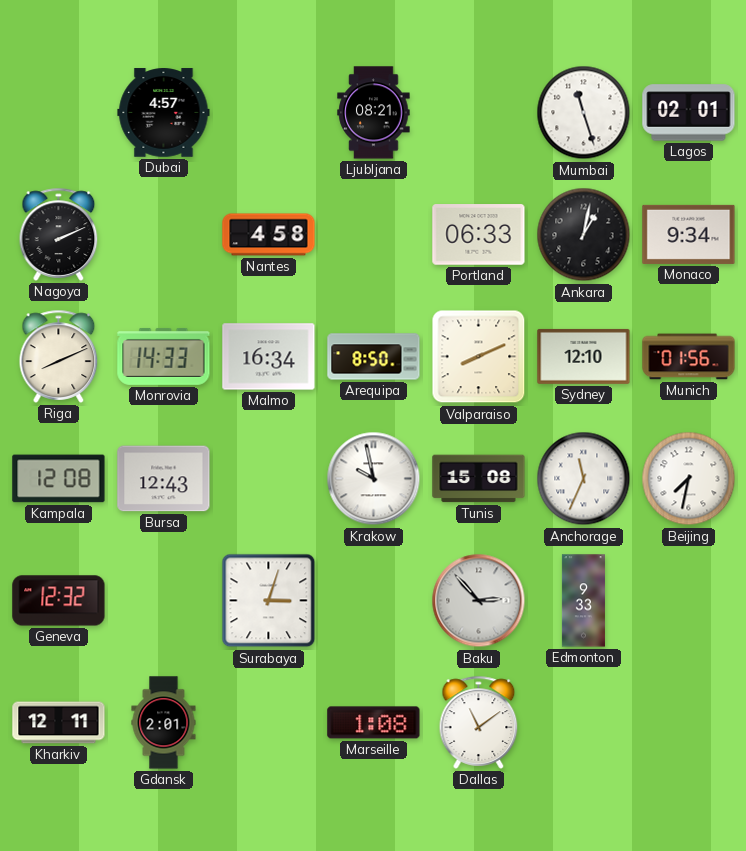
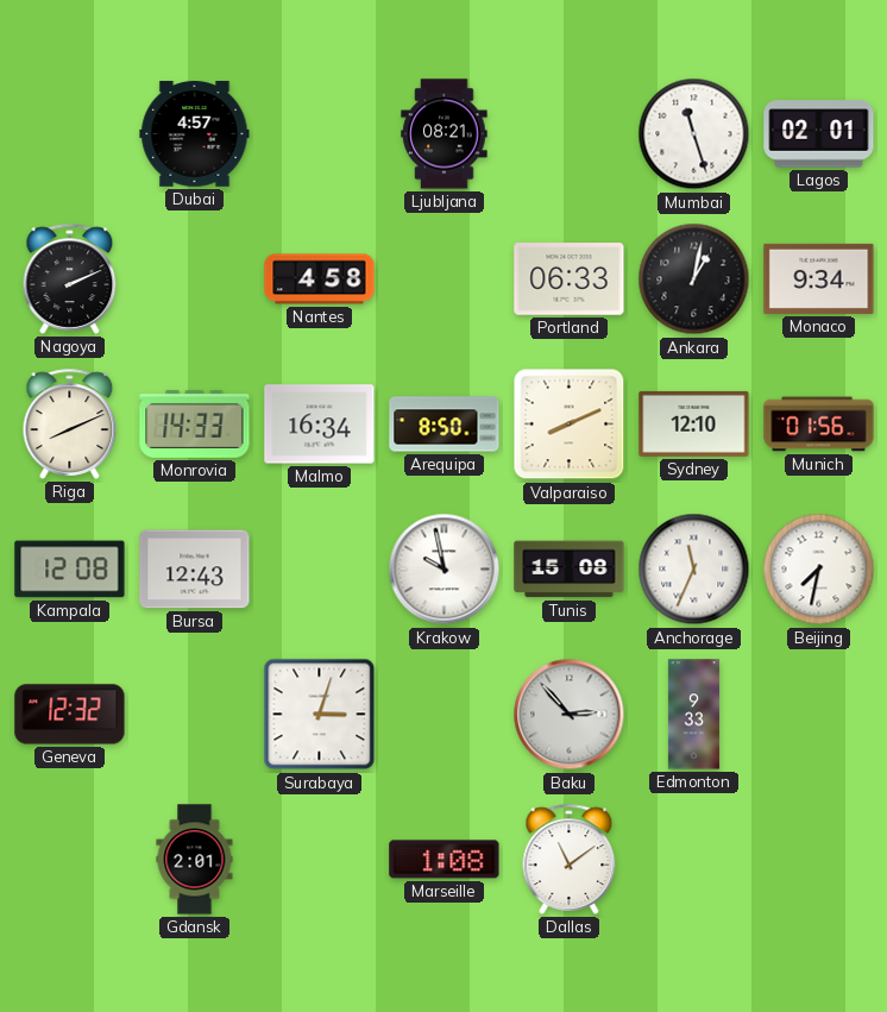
Kharkiv: 12:11 -> none (59, 723)
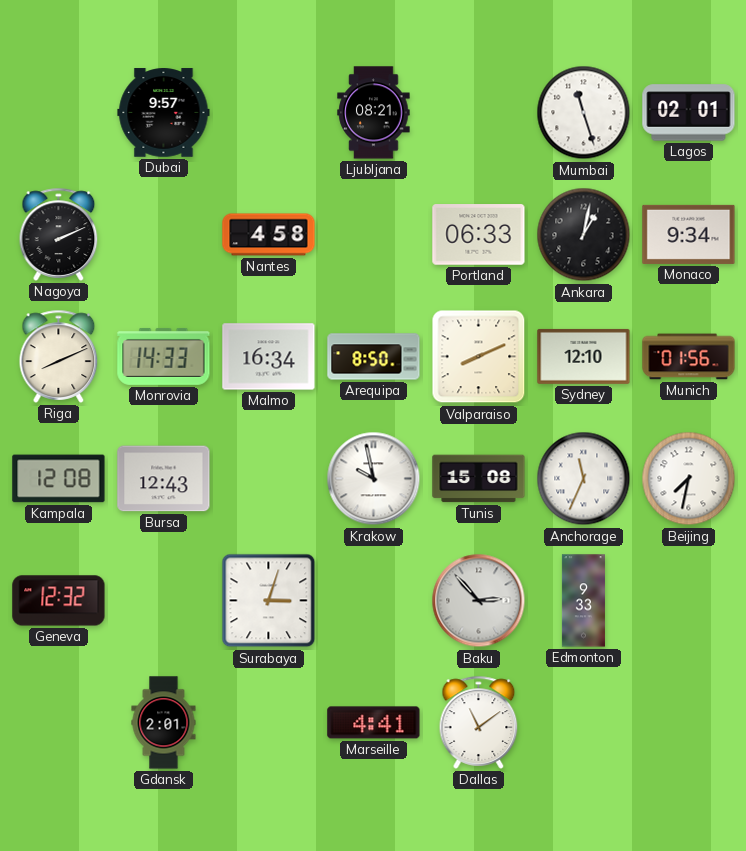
Dubai: 4:57 -> 9:57 (164, 113)
Marseille: 1:08 -> 4:41 (374, 723)
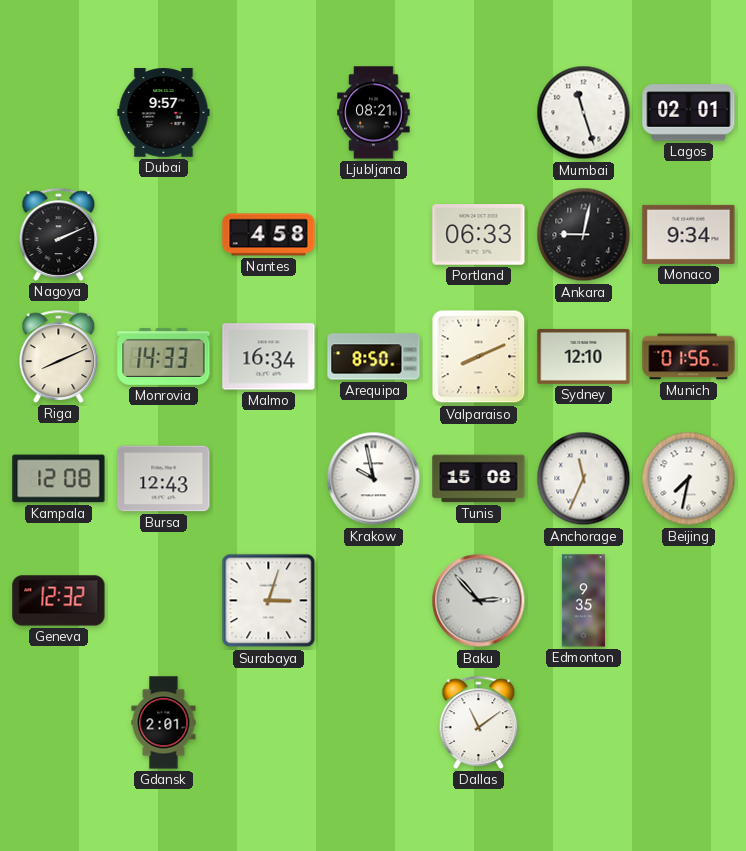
Ankara: 1:02 -> 9:02 (584, 235)
Edmonton: 9:33 -> 9:35 (583, 601)
Marseille: 4:41 -> none (374, 723)
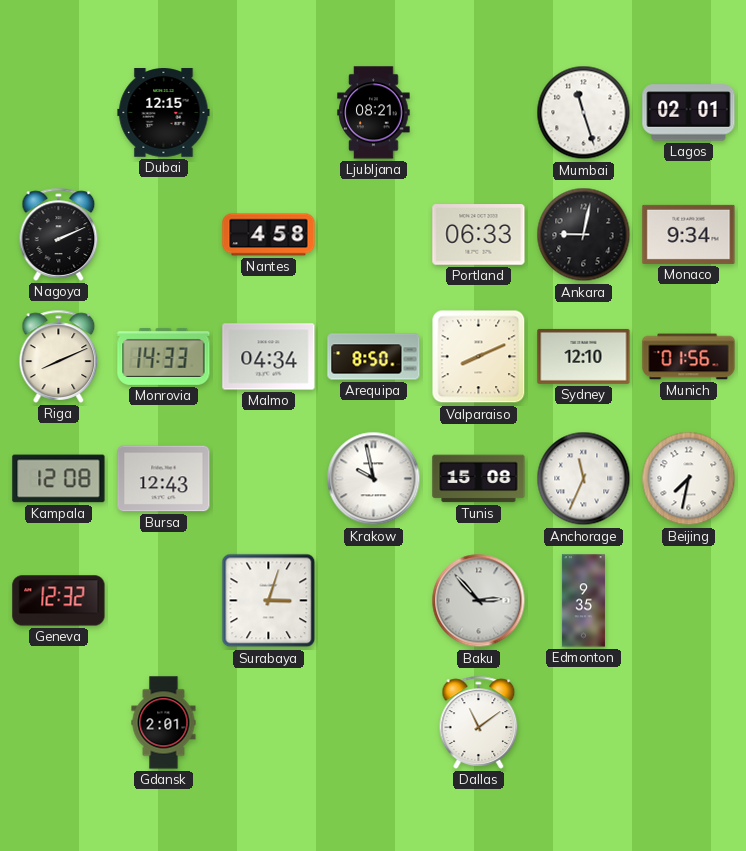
Dubai: 9:57 -> 12:15 (164, 113)
Malmo: 16:34 -> 04:34 (269, 357)
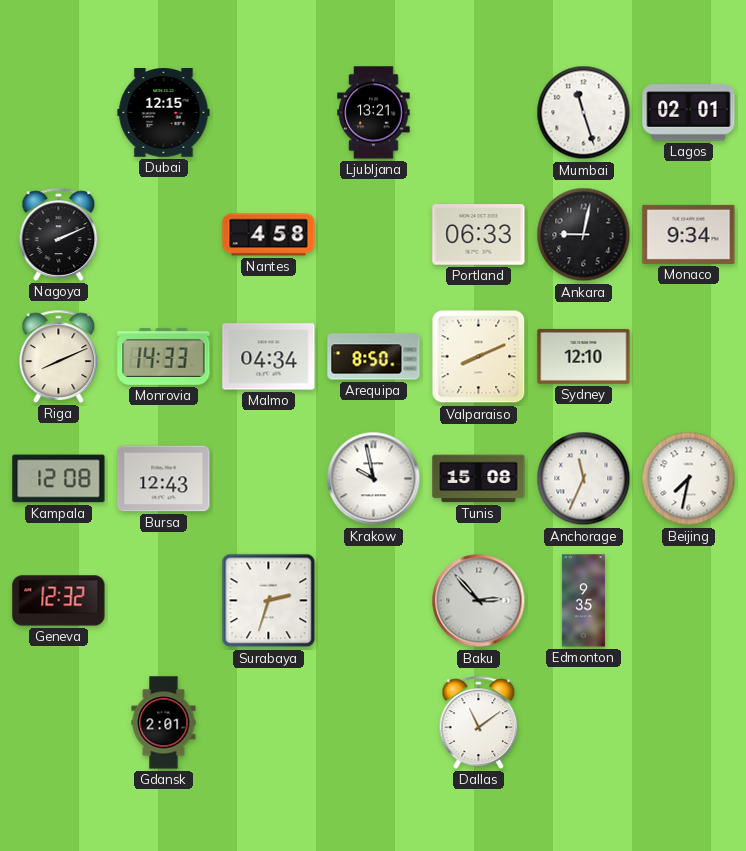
Ljubljana: 08:21 -> 13:21 (374, 113)
Munich: 01:56 -> none (689, 357)
Surabaya: 3:03 -> 2:33 (269, 601)
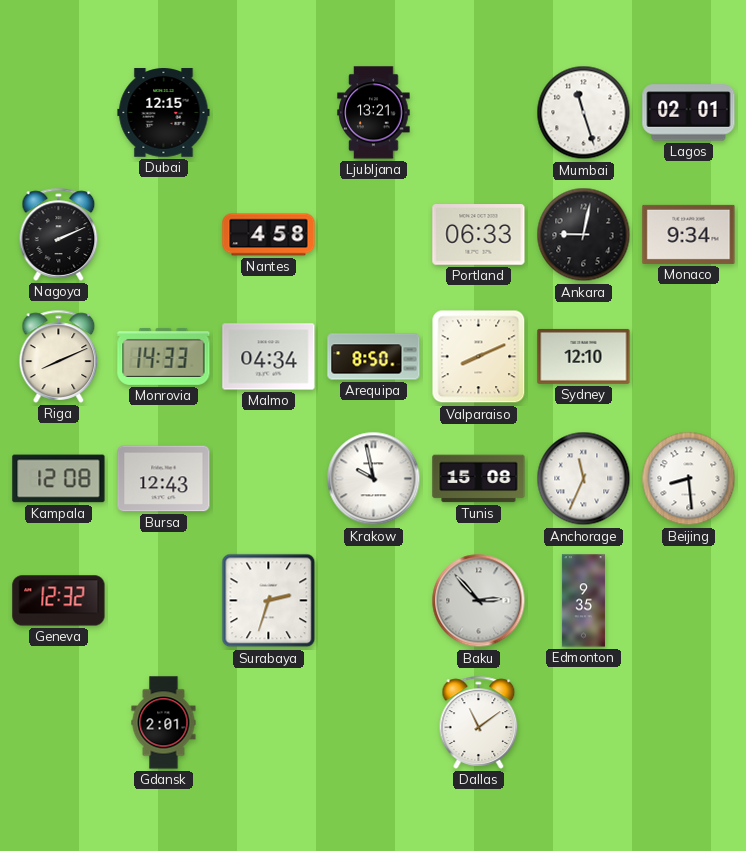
Beijing: 7:32 -> 8:29 (689, 479)
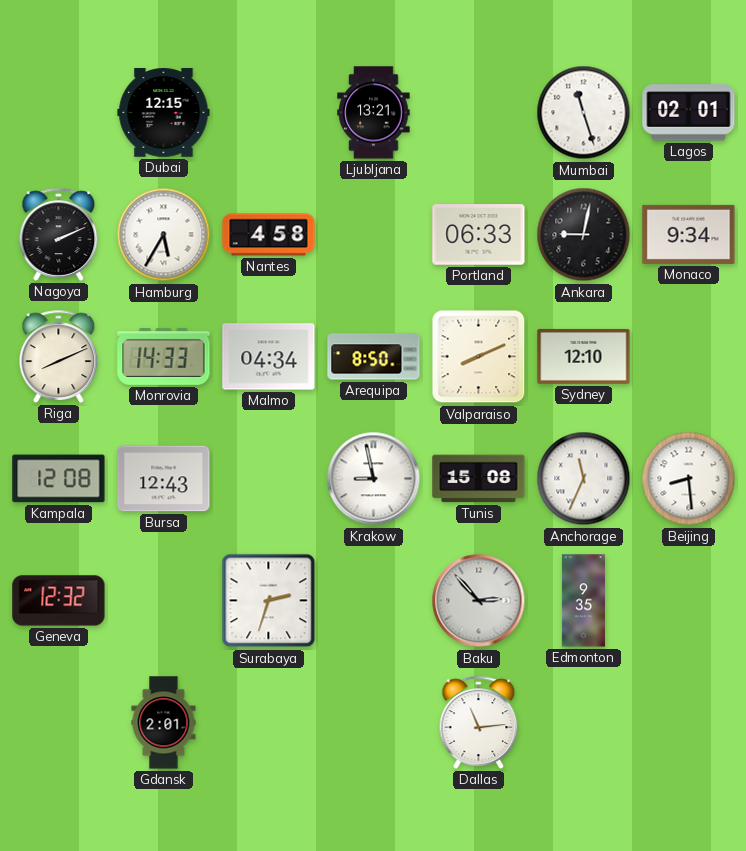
Hamburg: none -> 5:35 (164, 235)
Krakow: 9:58 -> 8:58 (374, 479)
Dallas: 11:09 -> 11:14 (479, 722)
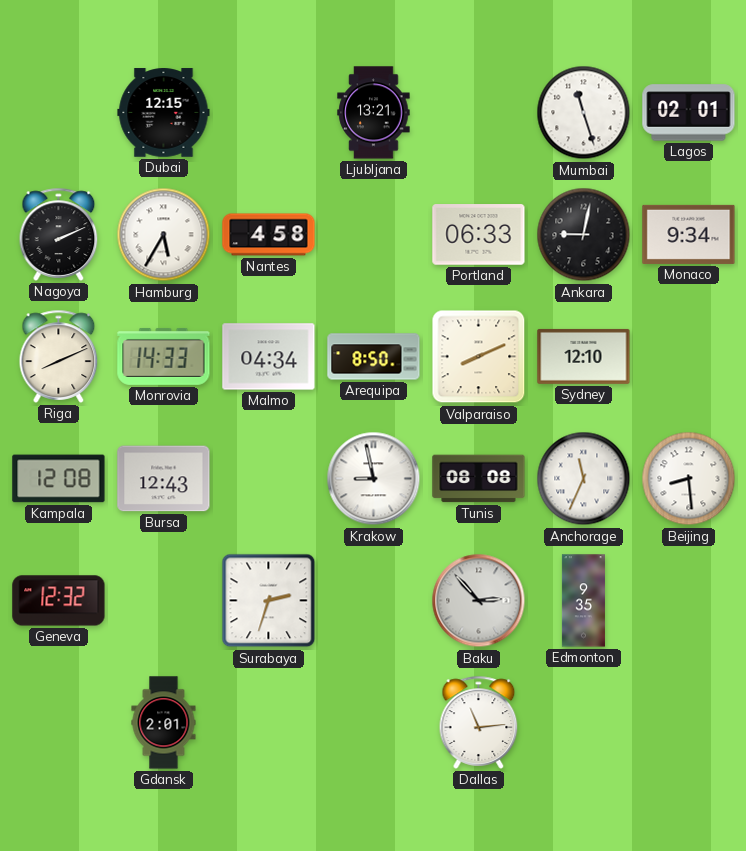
Tunis: 15:08 -> 08:08 (479, 479)
